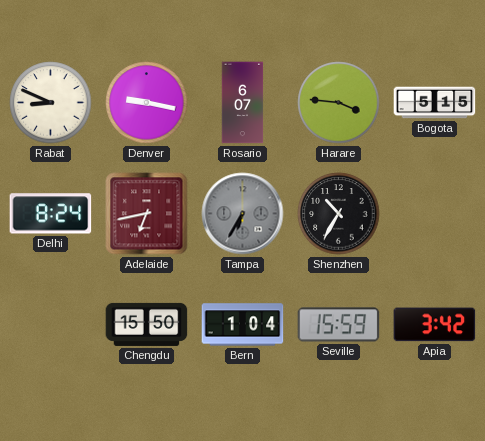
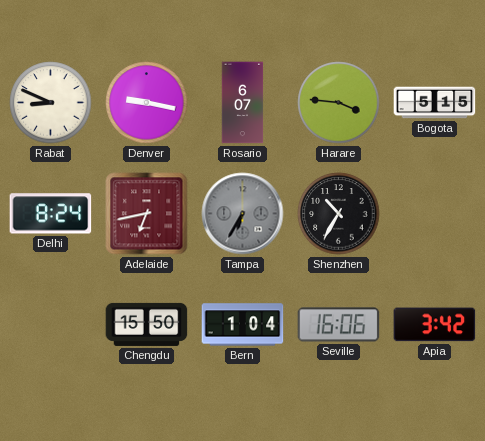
Seville: 15:59 -> 16:06 (339, 325)
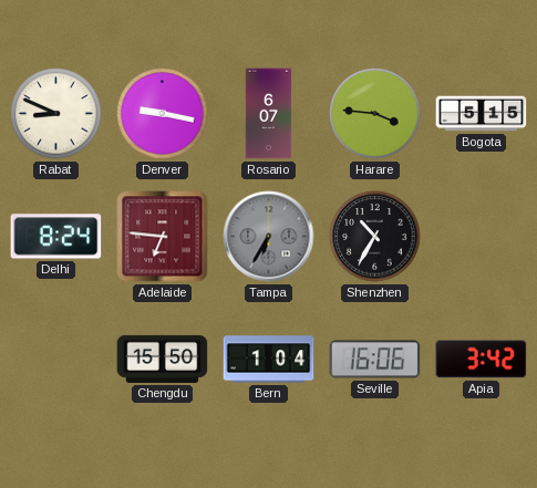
Adelaide: 6:43 -> 6:46 (163, 237)
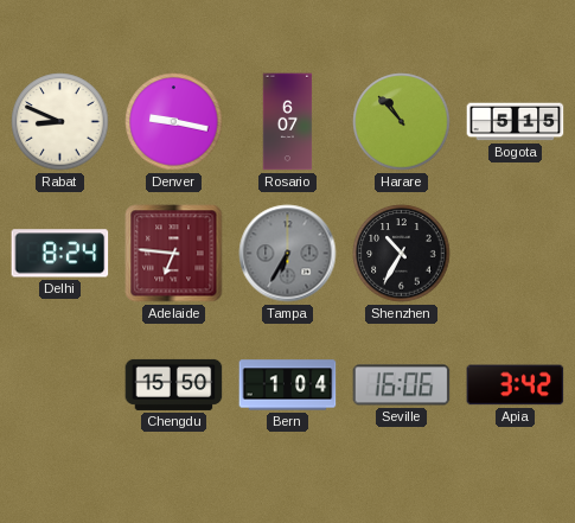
Harare: 3:46 -> 10:53 (402, 122)
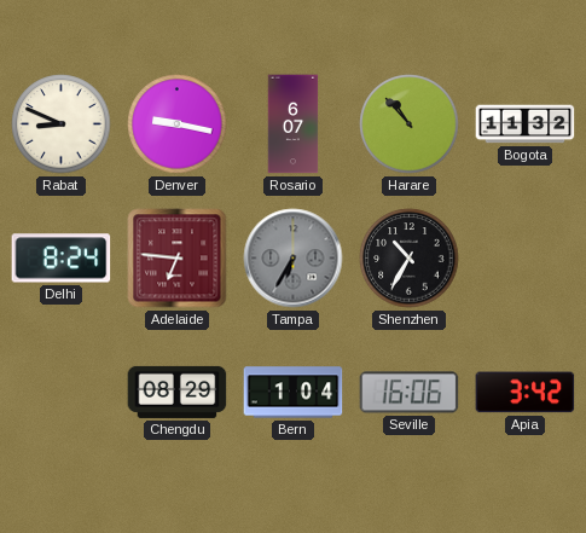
Bogota: 5:15 -> 11:32 (526, 124)
Chengdu: 15:50 -> 08:29 (178, 392)
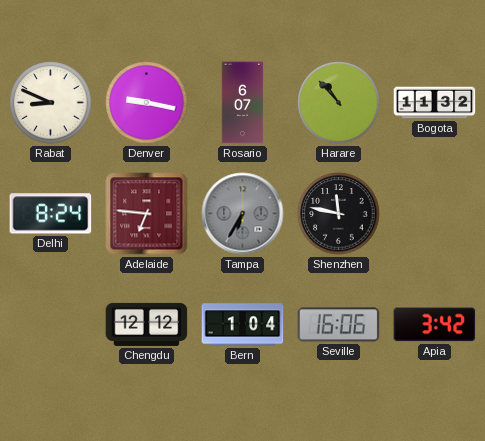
Shenzhen: 10:35 -> 11:47 (339, 214)
Chengdu: 08:29 -> 12:12 (147, 324)
